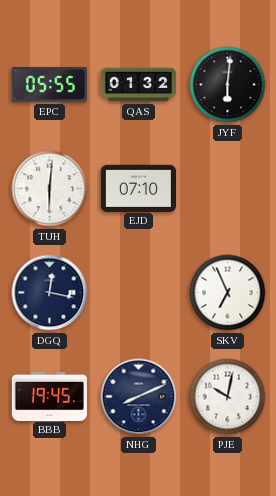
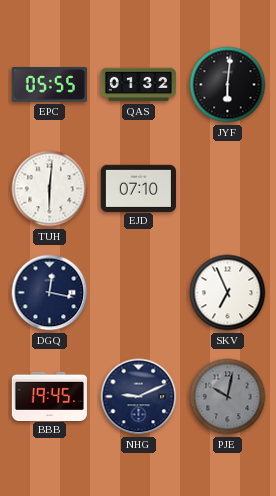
NHG: 8:11 -> 9:11 (139, 397)
PJE dial: white -> grey (228, 397)
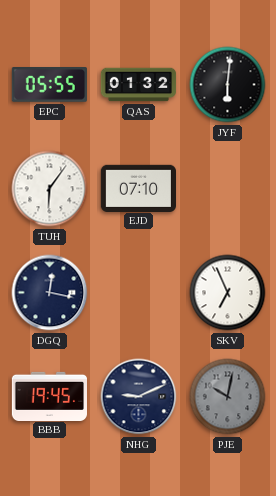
TUH: 6:01 -> 6:06 (50, 189)
